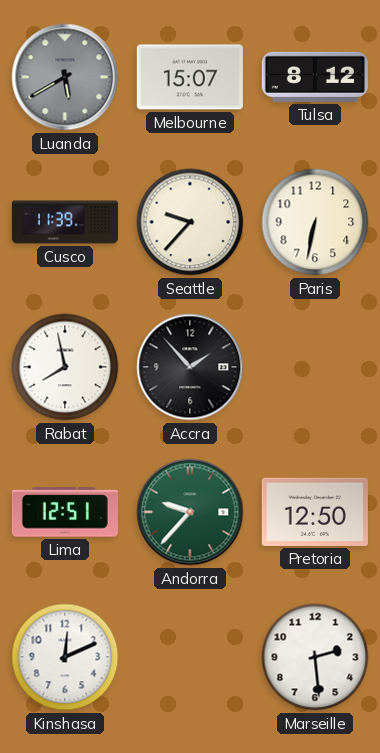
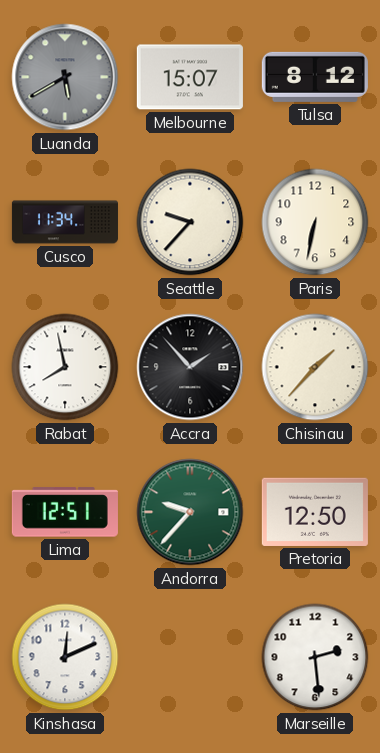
Cusco: 11:39 -> 11:34 (65, 222)
Chisinau: none -> 1:37 (315, 367)
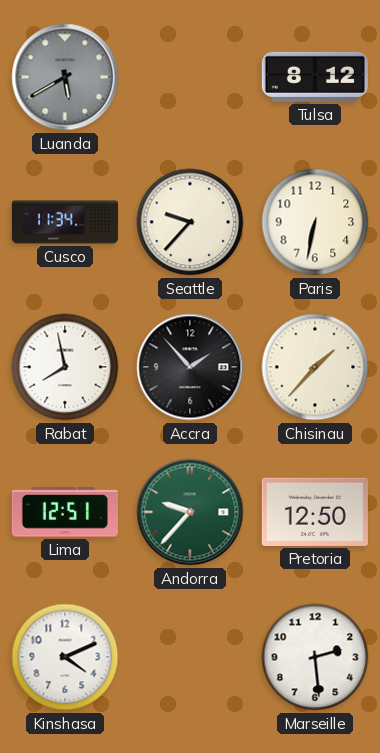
Melbourne: 15:07 -> none (190, 77)
Kinshasa: 12:11 -> 4:11 (65, 657)
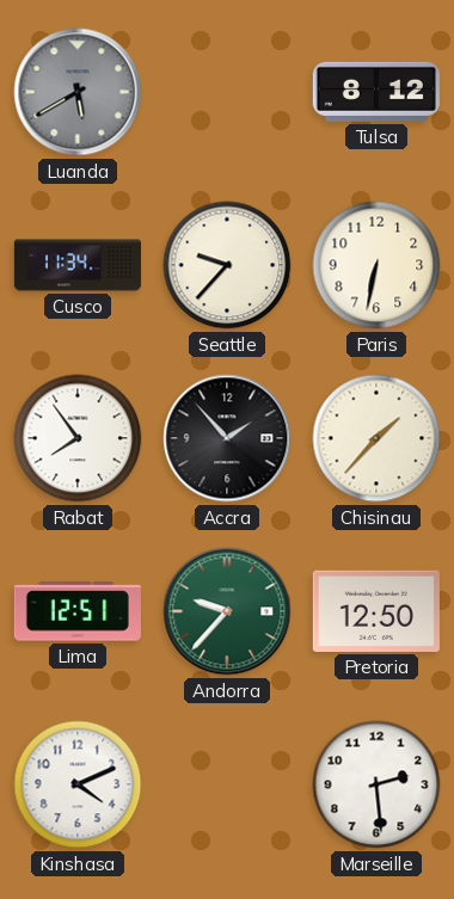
Rabat: 7:58 -> 7:54 (78, 438)
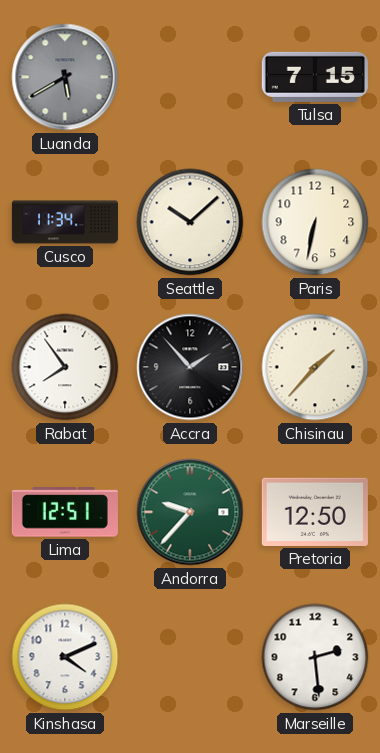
Tulsa: 8:12 -> 7:15 (315, 77)
Seattle: 9:37 -> 10:08 (190, 222)
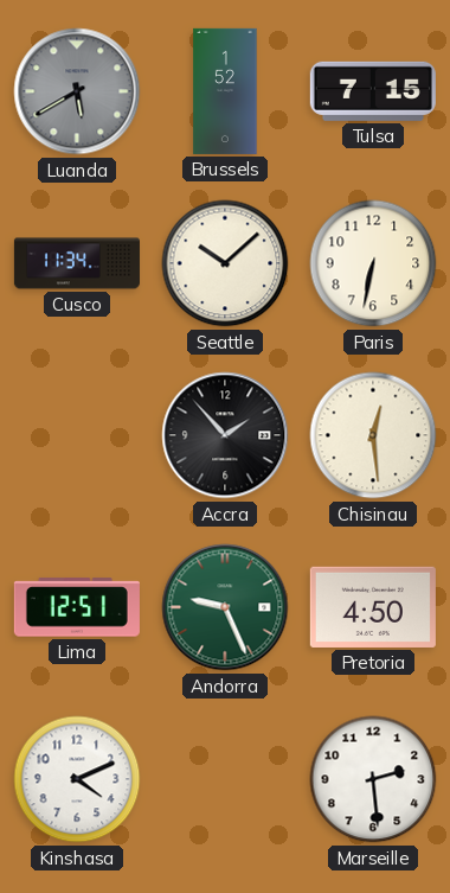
Brussels: none -> 1:52 (225, 91)
Rabat: 7:54 -> none (65, 367)
Chisinau: 1:37 -> 12:29 (373, 435)
Andorra: 9:37 -> 9:26 (225, 607)
Pretoria: 12:50 -> 4:50 (373, 607)
